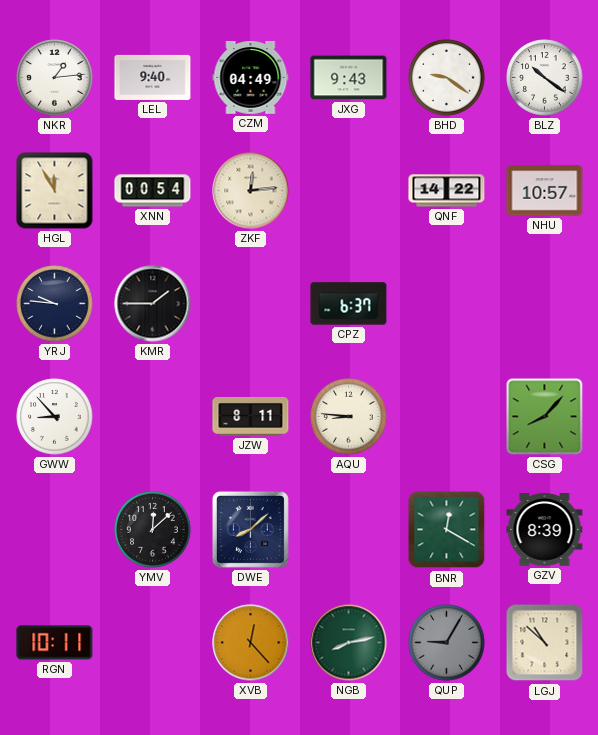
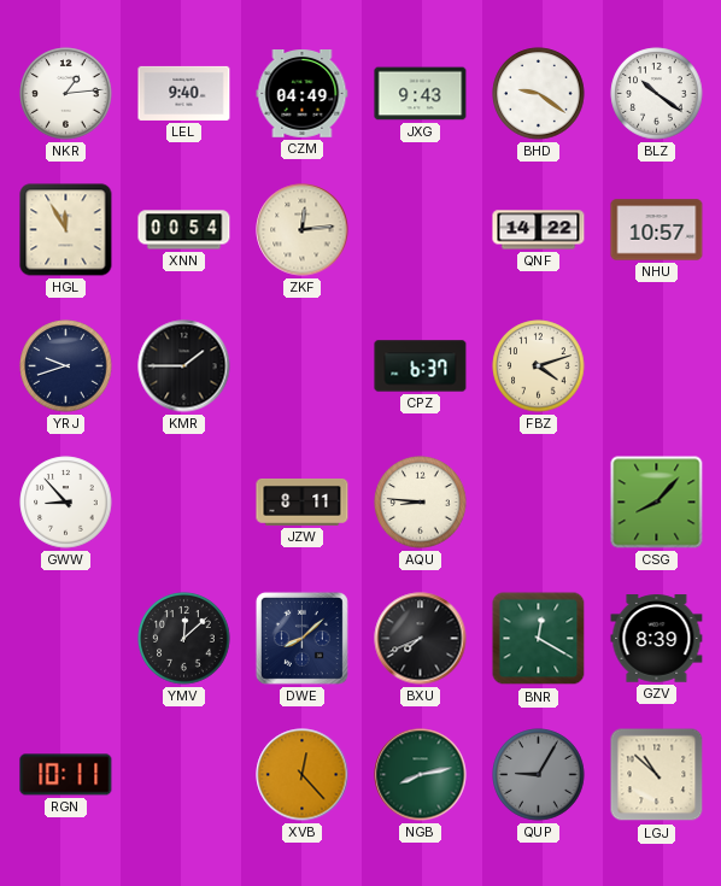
YRJ: 9:46 -> 9:42 (66, 366)
FBZ: none -> 4:12 (539, 366)
BXU: none -> 7:41 (421, 639)
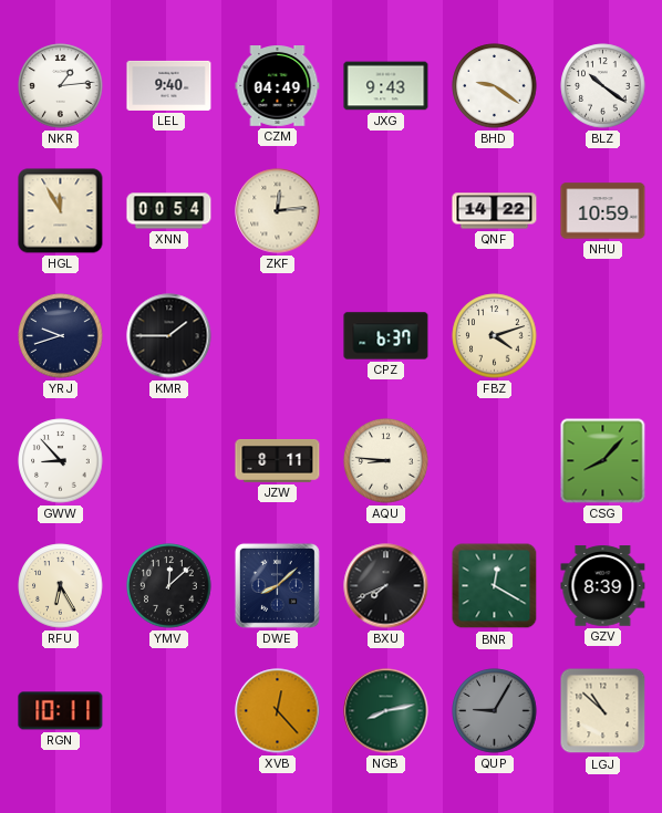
NHU: 10:57 -> 10:59 (603, 211)
RFU: none -> 6:25 (61, 586)
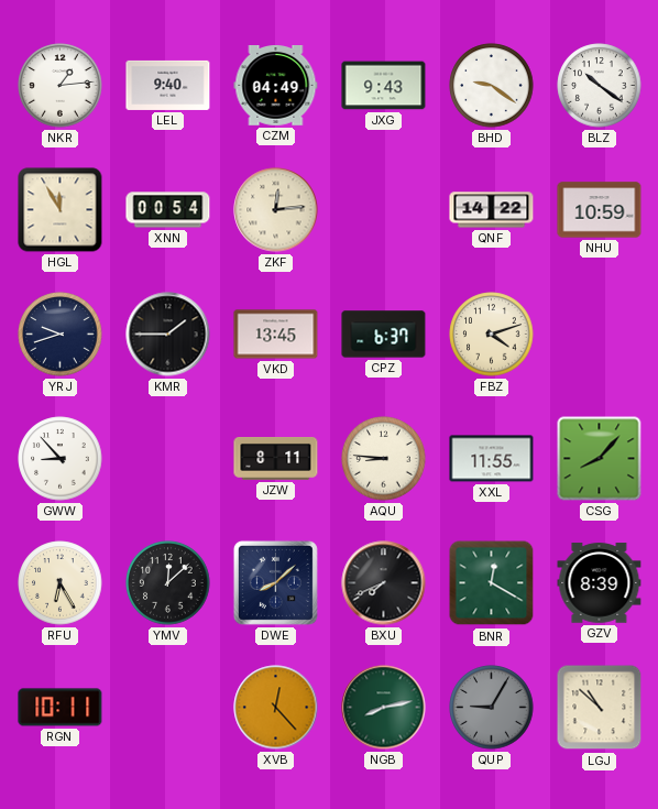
VKD: none -> 13:45 (276, 335)
XXL: none -> 11:55 (492, 459)
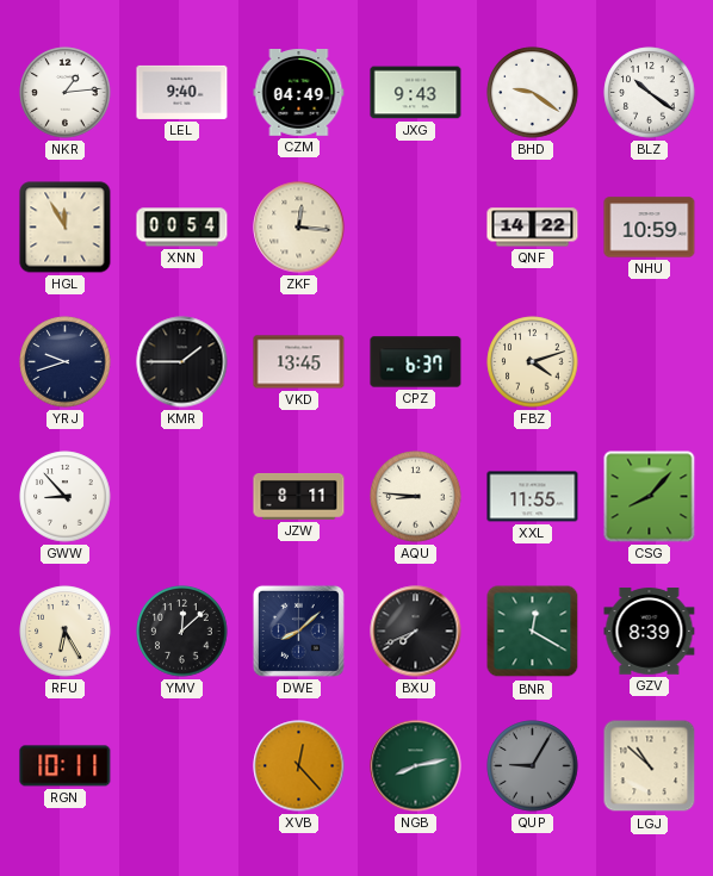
ZKF: 12:14 -> 12:16 (299, 228)
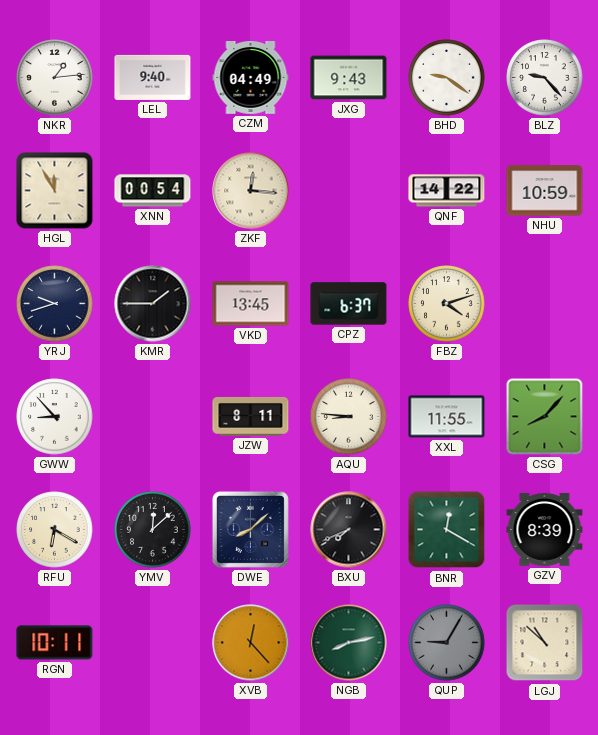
BLZ: 10:21 -> 9:23 (545, 78)
RFU: 6:25 -> 6:20 (55, 530)
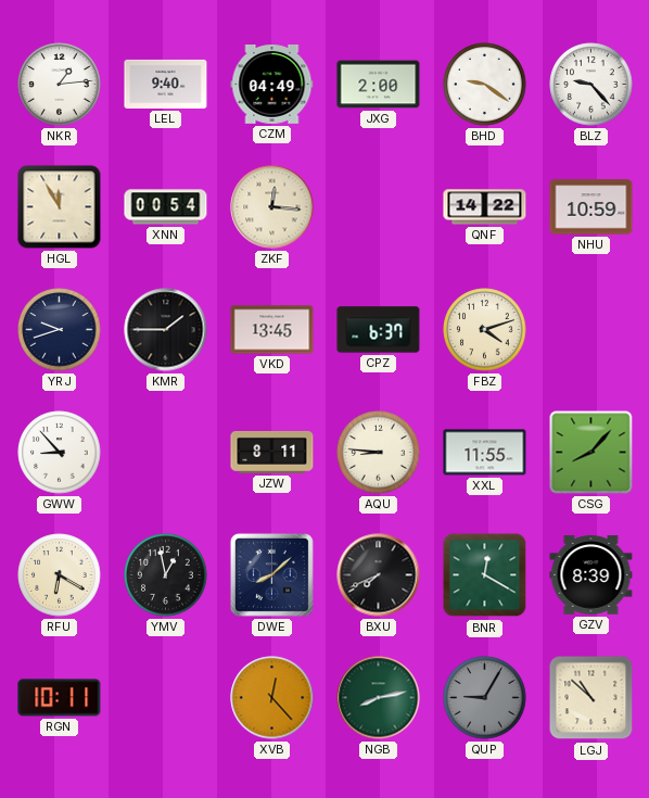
JXG: 9:43 -> 2:00 (379, 85)
YMV: 12:08 -> 12:58 (166, 575)
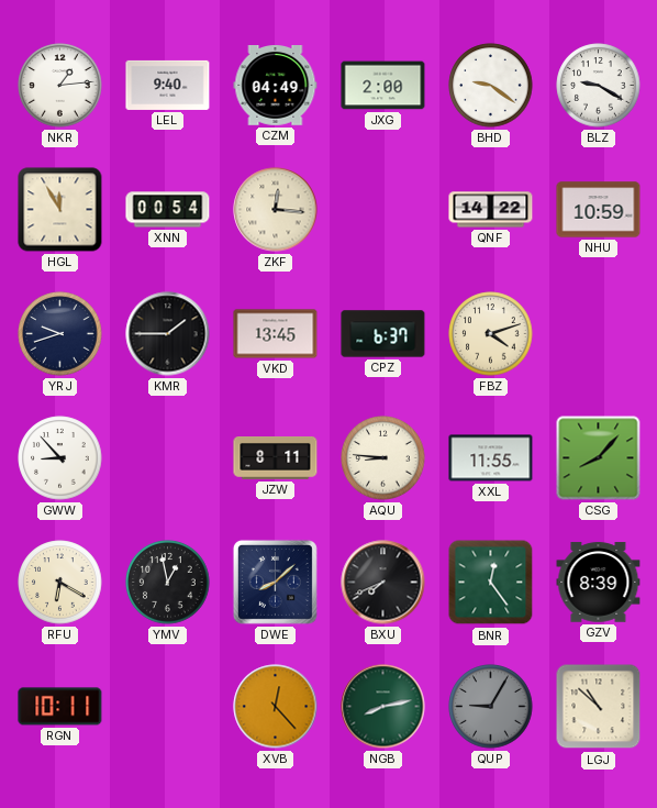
BLZ: 9:23 -> 9:20 (599, 86)
BNR: 12:20 -> 12:24 (491, 583)
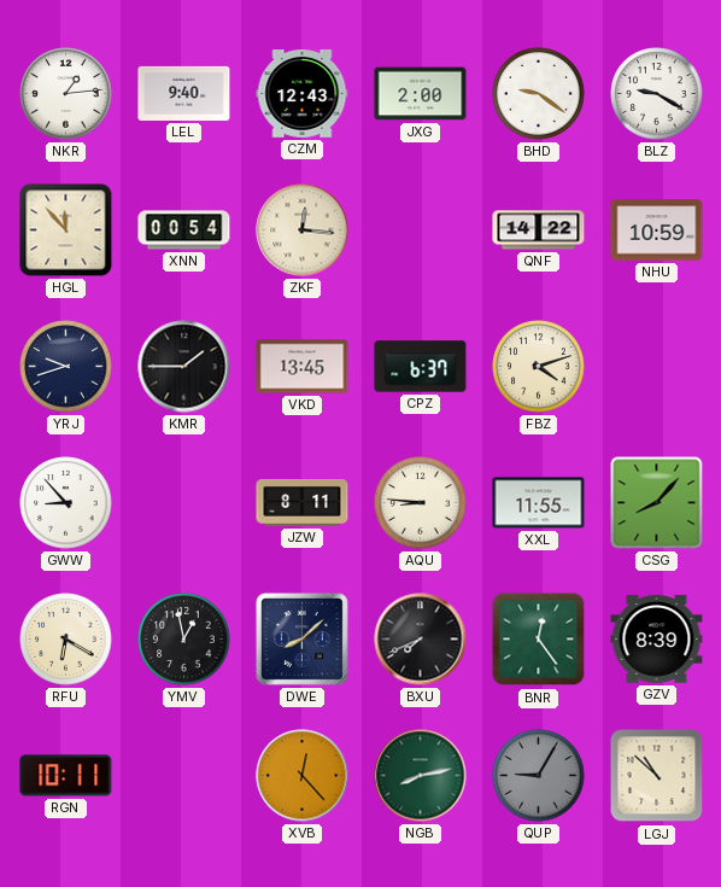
CZM: 04:49 -> 12:43 (303, 94)
HGL: 11:55 -> 11:53 (66, 230)
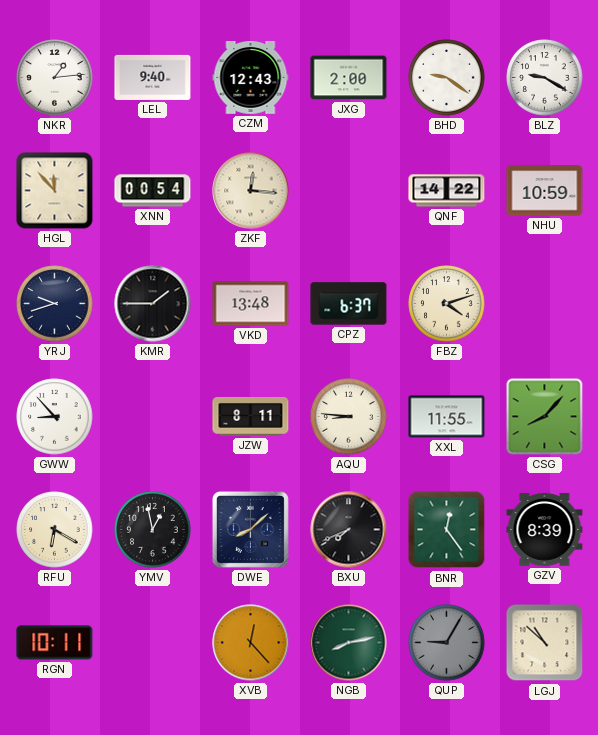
VKD: 13:45 -> 13:48 (251, 304)
